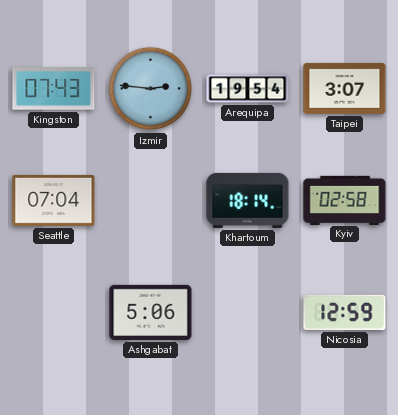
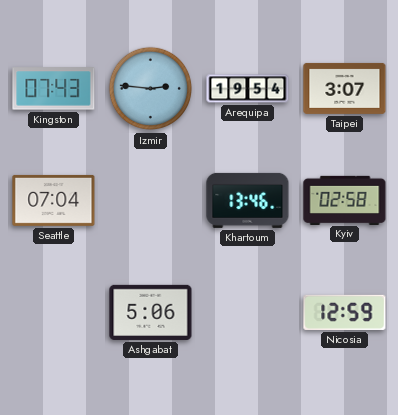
Khartoum: 18:14 -> 13:46 (248, 200)
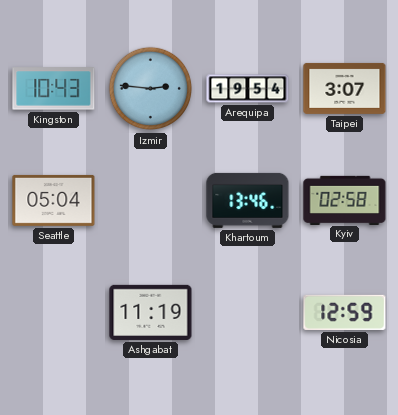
Kingston: 07:43 -> 10:43 (54, 89)
Seattle: 07:04 -> 05:04 (54, 200)
Ashgabat: 5:06 -> 11:19 (151, 312)
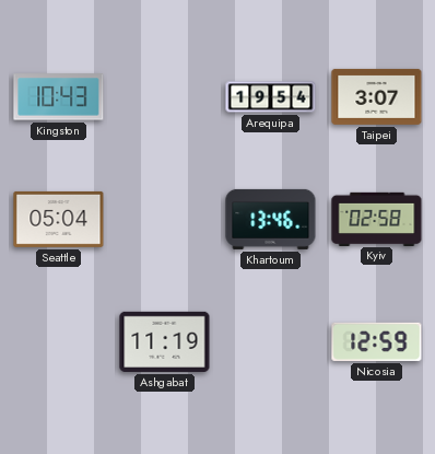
Izmir: 2:46 -> none (151, 89)
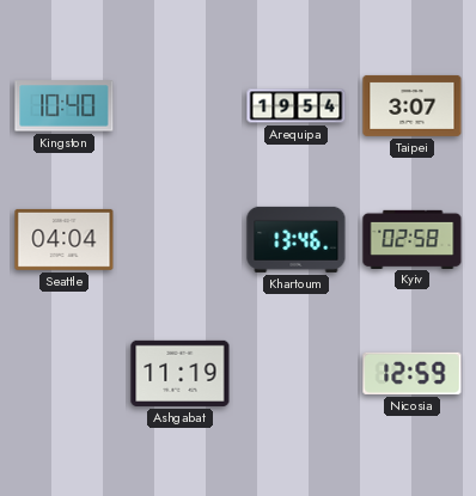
Kingston: 10:43 -> 10:40 (65, 106)
Seattle: 05:04 -> 04:04 (65, 239)
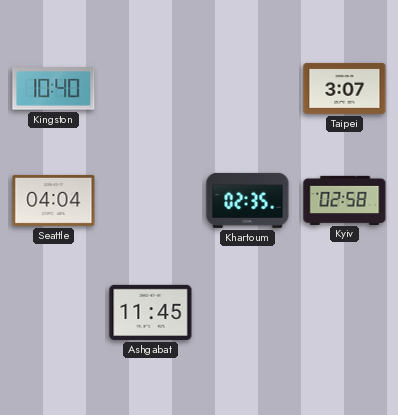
Arequipa: 19:54 -> none (297, 106)
Khartoum: 13:46 -> 02:35 (248, 200)
Ashgabat: 11:19 -> 11:45 (151, 312)
Nicosia: 12:59 -> none (413, 373)
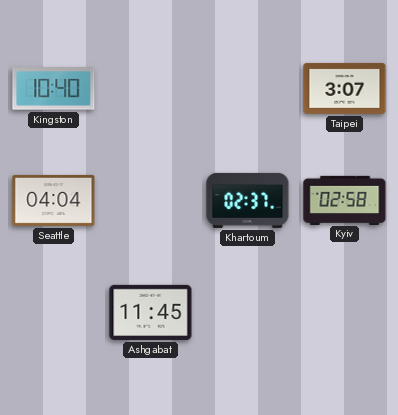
Khartoum: 02:35 -> 02:37 (248, 200)
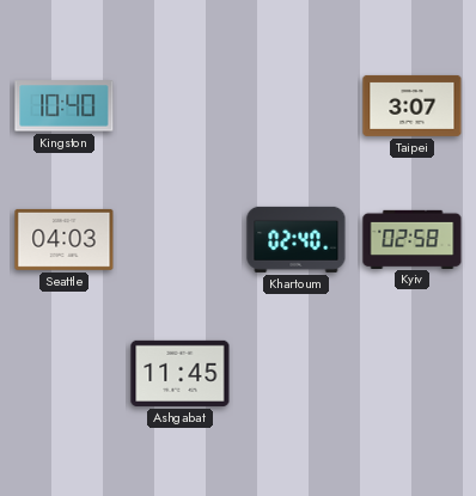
Seattle: 04:04 -> 04:03 (65, 239)
Khartoum: 02:37 -> 02:40 (297, 239)
